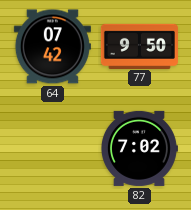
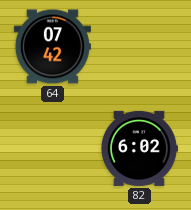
77: 9:50 -> none (139, 46)
82: 7:02 -> 6:02 (140, 148)
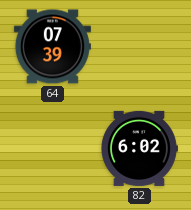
64: 07:42 -> 07:39 (52, 47)
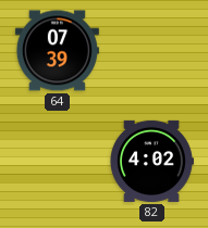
82: 6:02 -> 4:02 (152, 161)
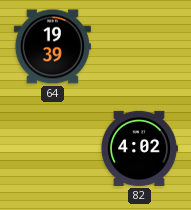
64: 07:39 -> 19:39 (52, 47)
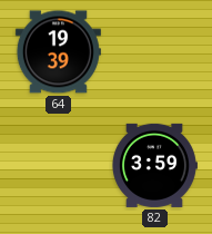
82: 4:02 -> 3:59 (155, 165)
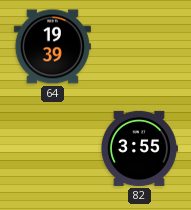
82: 3:59 -> 3:55 (140, 148)
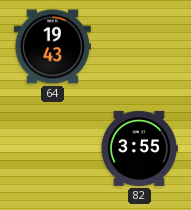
64: 19:39 -> 19:43 (52, 47)
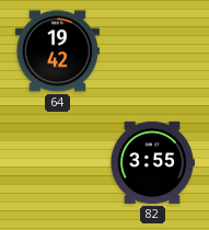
64: 19:43 -> 19:42 (57, 51)
